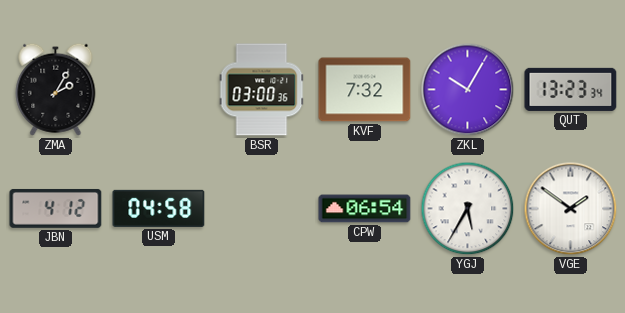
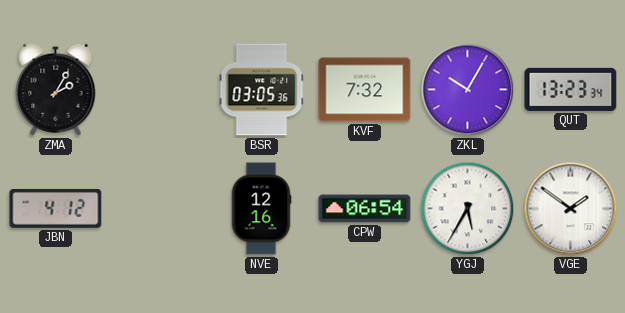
BSR: 03:00 -> 03:05 (262, 90)
USM: 04:58 -> none (159, 208)
NVE: none -> 12:16 (261, 209)
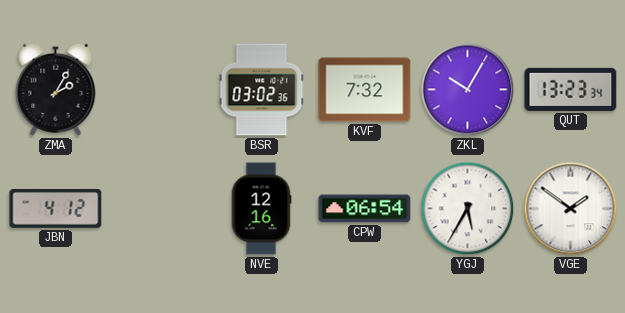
BSR: 03:05 -> 03:02 (262, 90)
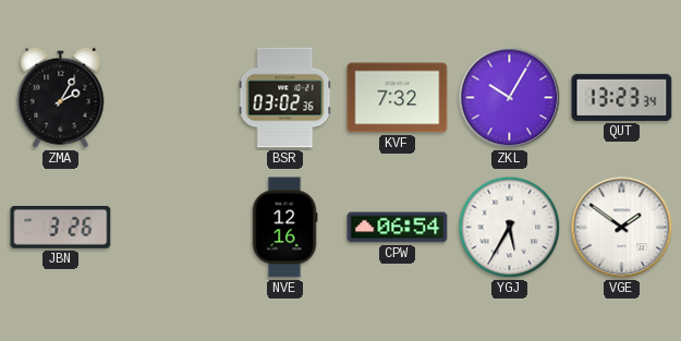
JBN: 4:12 -> 3:26 (61, 227)
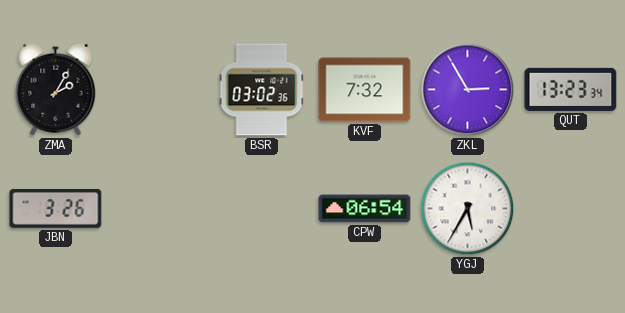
ZKL: 10:05 -> 2:55 (468, 90)
NVE: 12:16 -> none (284, 228)
VGE: 1:51 -> none (622, 228)
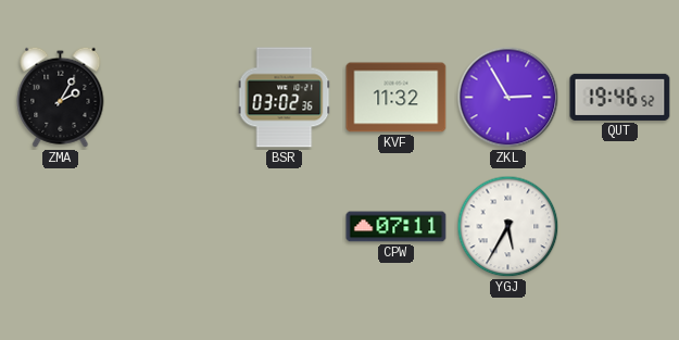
KVF: 7:32 -> 11:32 (397, 98)
QUT: 13:23 -> 19:46 (620, 97)
JBN: 3:26 -> none (56, 208)
CPW: 06:54 -> 07:11 (397, 227)
